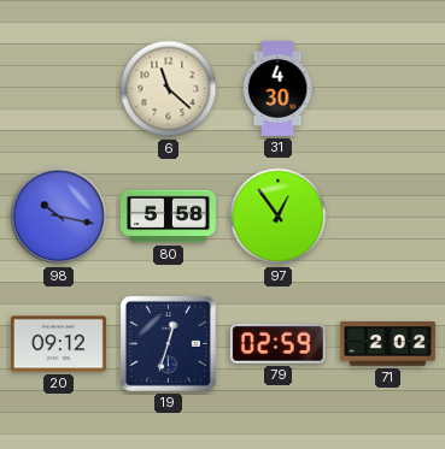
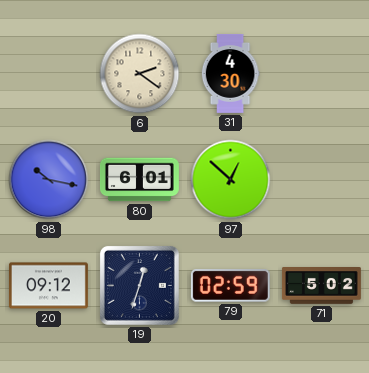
6: 11:22 -> 2:21 (140, 74)
80: 5:58 -> 6:01 (139, 180)
97: 12:54 -> 12:52 (231, 180)
71: 2:02 -> 5:02 (321, 286)
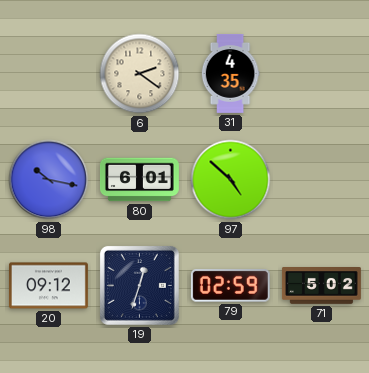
31: 4:30 -> 4:35 (230, 74)
97: 12:52 -> 4:52 (231, 180)
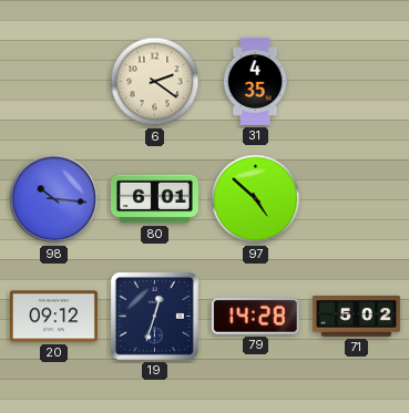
98: 10:17 -> 10:16 (54, 199)
79: 02:59 -> 14:28 (255, 317)
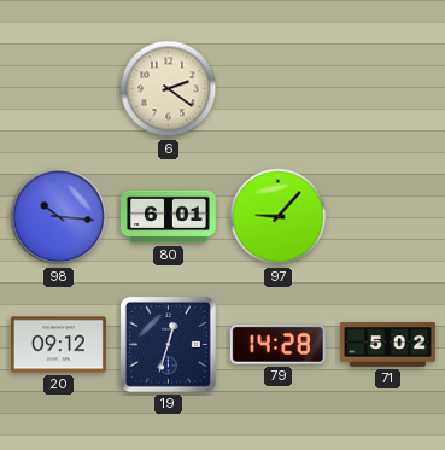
31: 4:35 -> none (255, 82)
97: 4:52 -> 9:07 (279, 217)
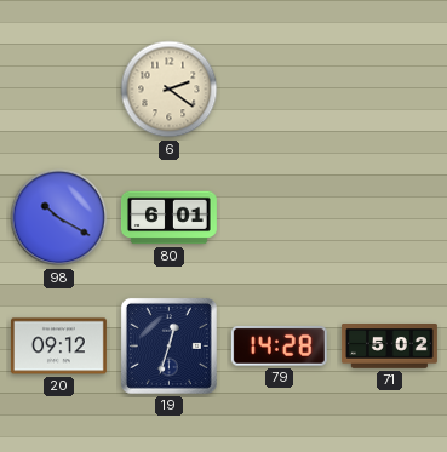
98: 10:16 -> 10:20 (59, 218)
97: 9:07 -> none (279, 217)
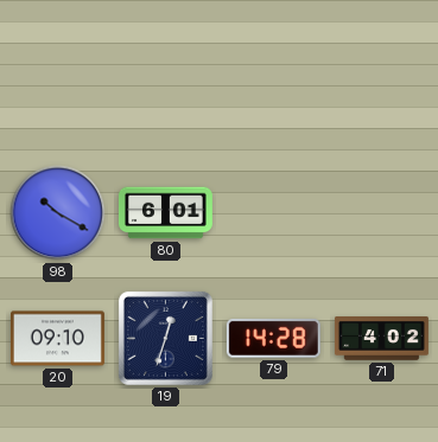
6: 2:21 -> none (170, 90)
20: 09:12 -> 09:10 (57, 339)
71: 5:02 -> 4:02 (381, 339)
